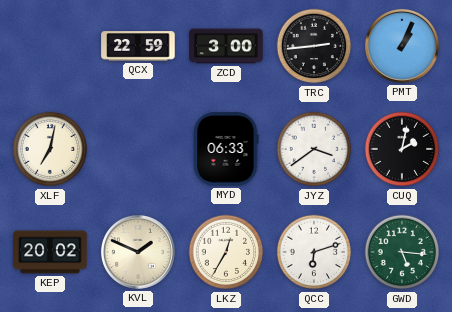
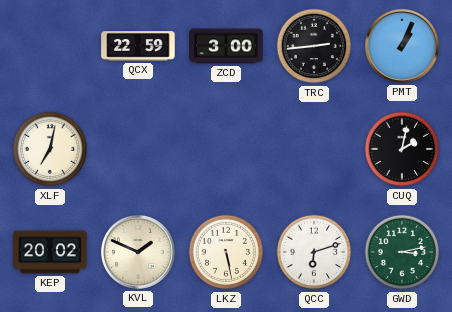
MYD: 06:33 -> none (226, 149)
JYZ: 3:39 -> none (314, 149)
LKZ: 12:35 -> 5:28 (226, 252)
GWD: 5:16 -> 3:13 (402, 252)
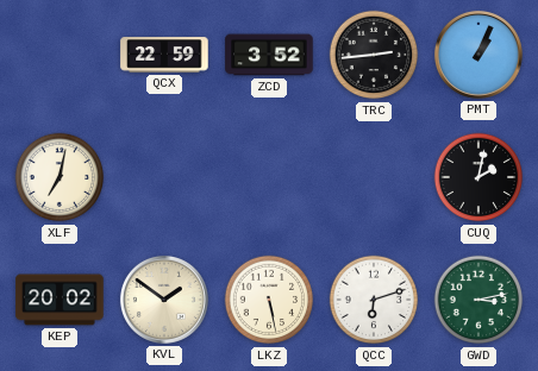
ZCD: 3:00 -> 3:52 (269, 55)
KVL: 1:49 -> 1:51 (164, 300)
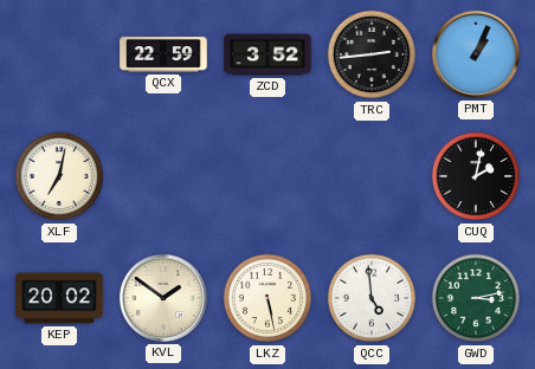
QCC: 6:12 -> 4:59 (372, 298)
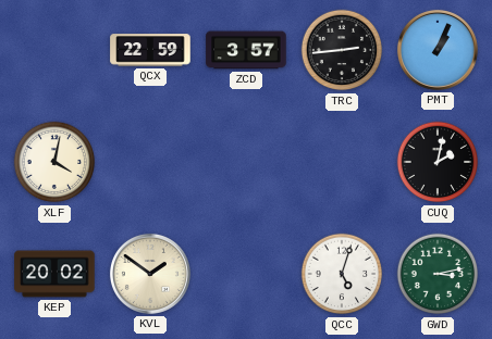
ZCD: 3:52 -> 3:57 (246, 50)
XLF: 7:02 -> 4:02 (54, 162)
LKZ: 5:28 -> none (267, 298)
QCC: 4:59 -> 5:03 (342, 274)
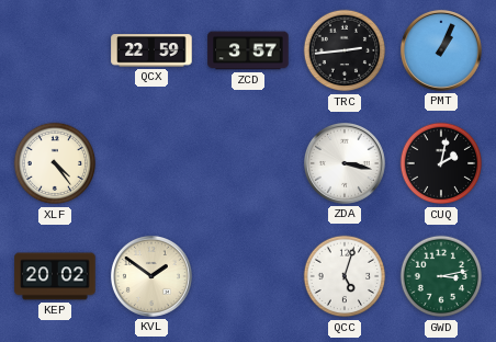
XLF: 4:02 -> 4:24 (55, 163)
ZDA: none -> 3:17 (345, 163)
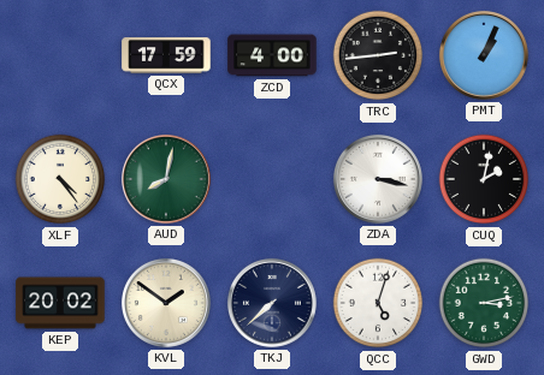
QCX: 22:59 -> 17:59 (166, 55)
ZCD: 3:57 -> 4:00 (272, 55)
AUD: none -> 8:02 (166, 179)
TKJ: none -> 7:38 (272, 303)
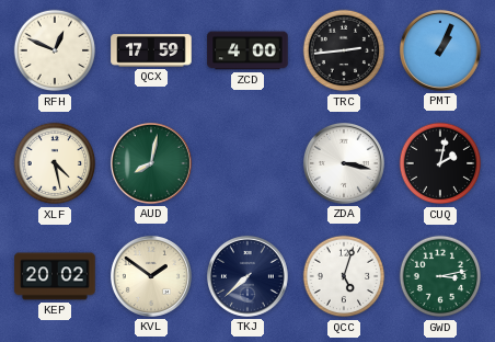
RFH: none -> 12:49 (55, 50)
XLF: 4:24 -> 4:28 (55, 163)
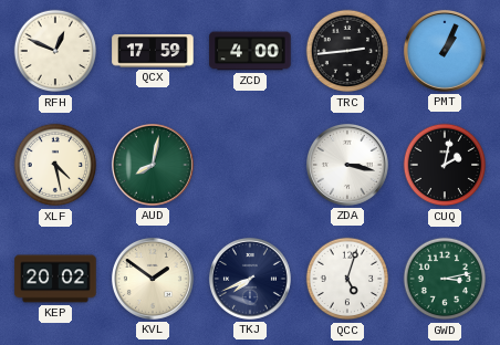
TKJ: 7:38 -> 7:41 (250, 279)
